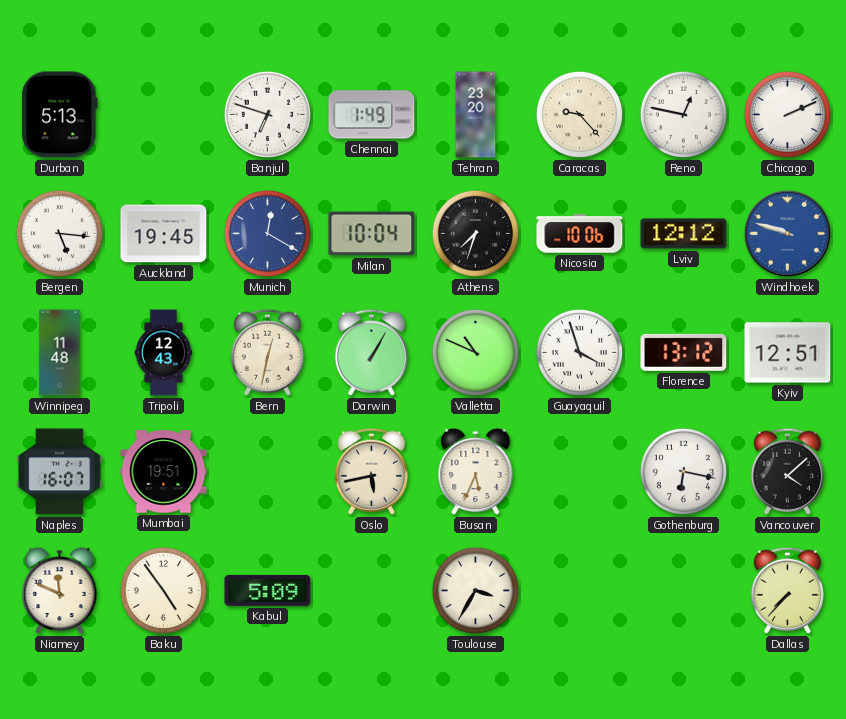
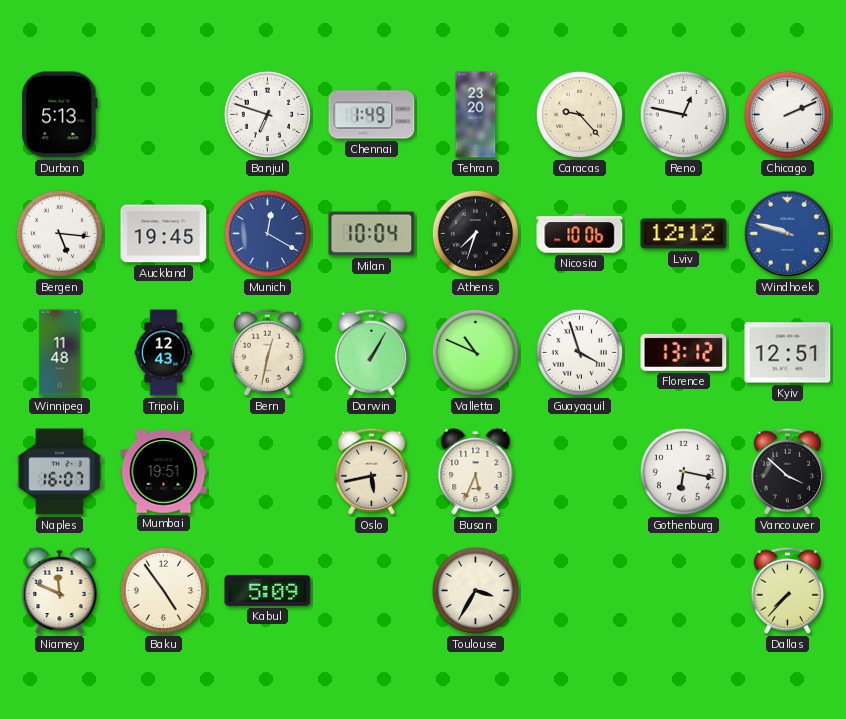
Vancouver: 4:08 -> 3:52 (787, 471)
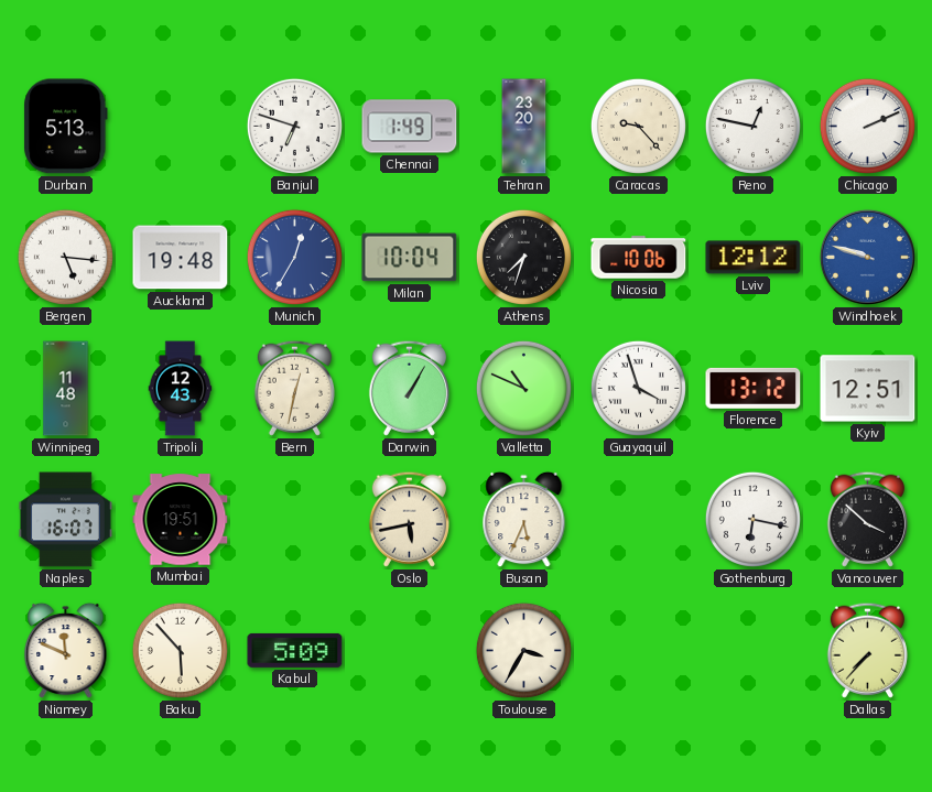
Auckland: 19:45 -> 19:48 (181, 258)
Munich: 12:20 -> 12:35 (294, 257)
Baku: 4:54 -> 5:53 (180, 650)
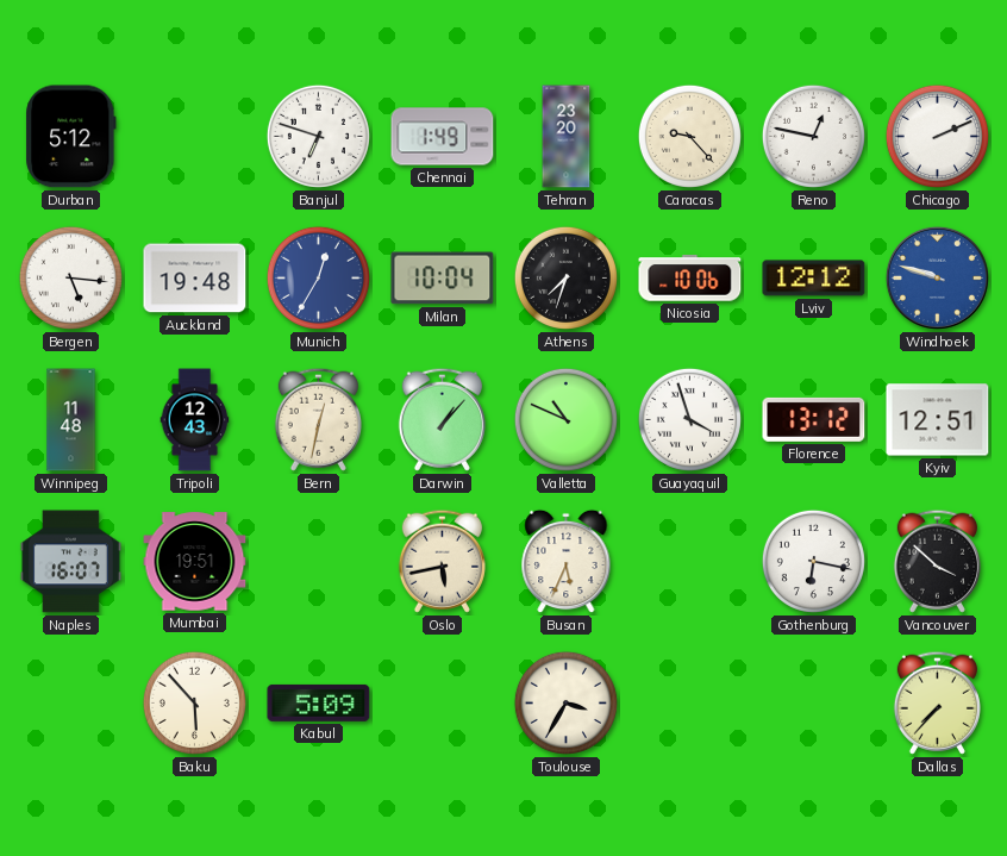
Durban: 5:13 -> 5:12 (71, 137)
Darwin: 1:05 -> 1:07 (442, 419)
Niamey: 11:49 -> none (66, 651)
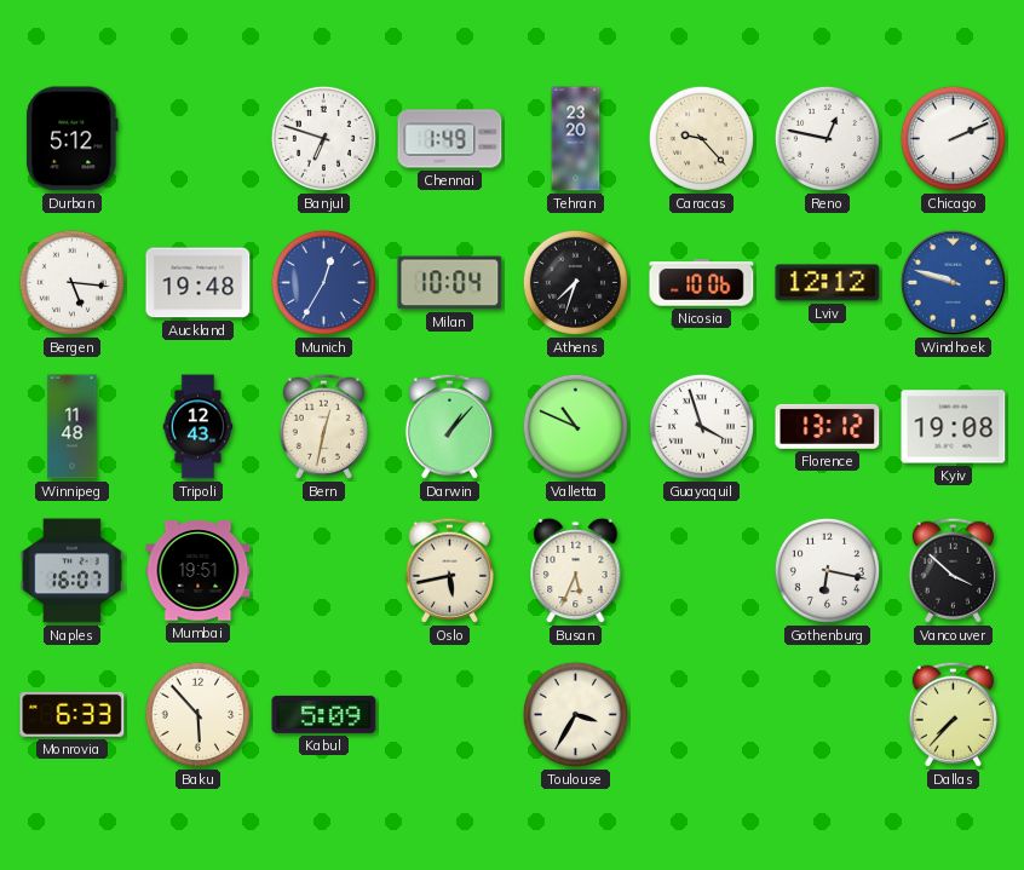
Kyiv: 12:51 -> 19:08 (954, 427)
Monrovia: none -> 6:33 (73, 714)
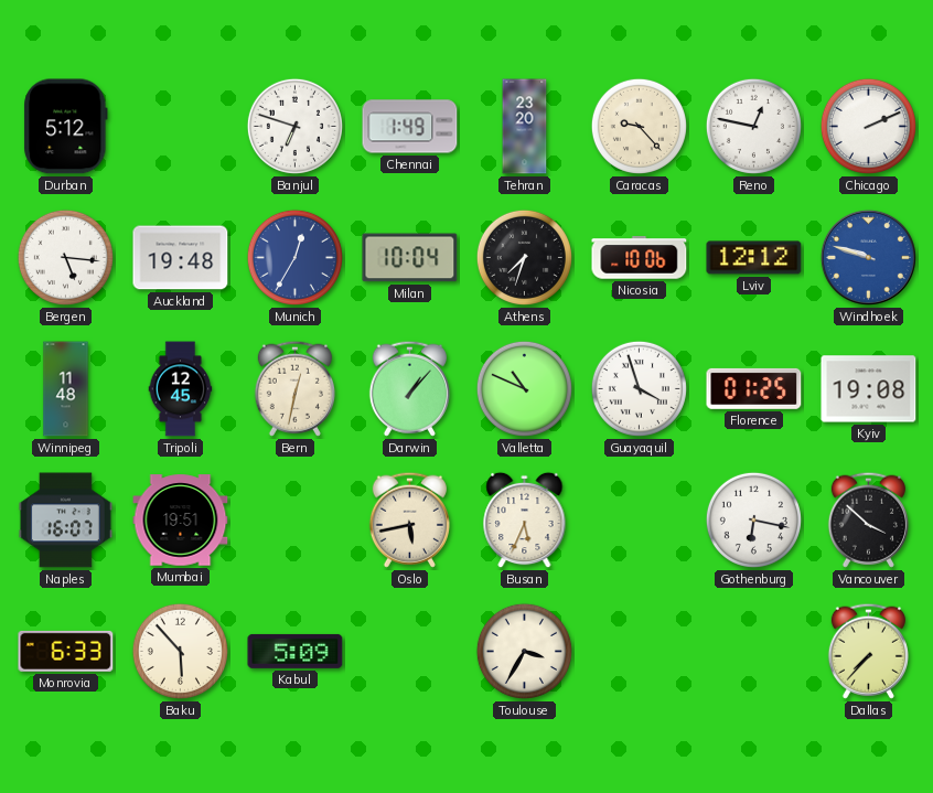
Tripoli: 12:43 -> 12:45 (181, 389)
Florence: 13:12 -> 01:25 (754, 388)
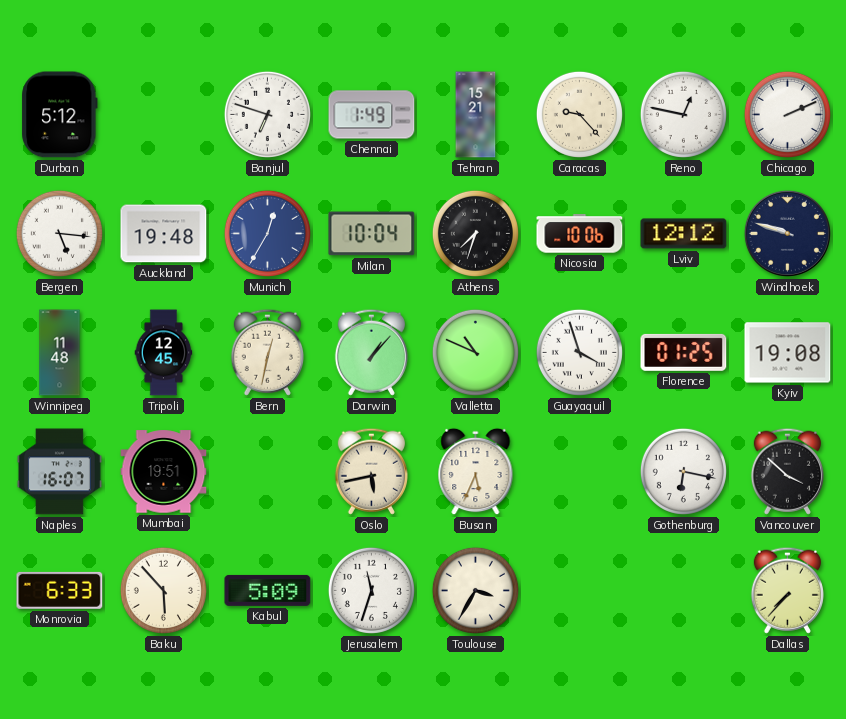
Tehran: 23:20 -> 15:21 (476, 115)
Windhoek dial: blue -> navy (787, 233)
Jerusalem: none -> 11:33 (371, 590)
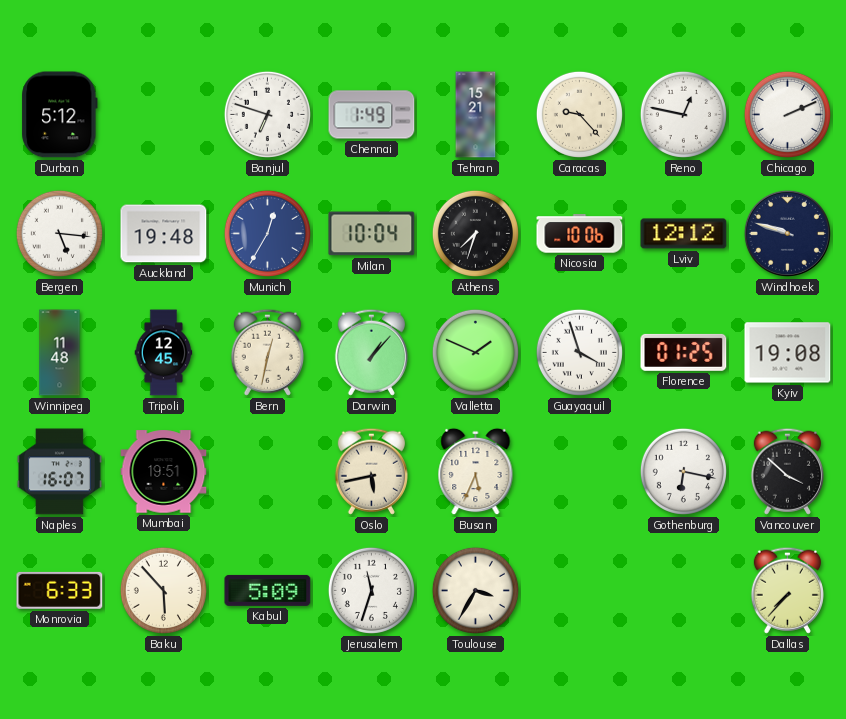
Valletta: 10:49 -> 1:49 (475, 352)
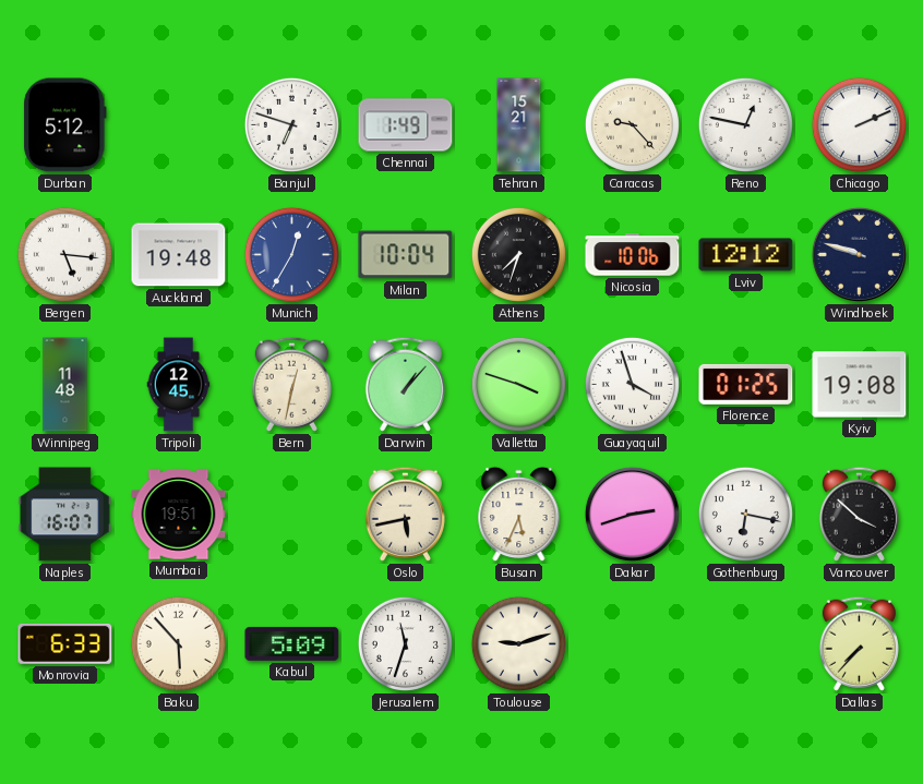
Valletta: 1:49 -> 3:48 (518, 384)
Dakar: none -> 2:42 (632, 514)
Toulouse: 3:35 -> 9:12 (518, 643)
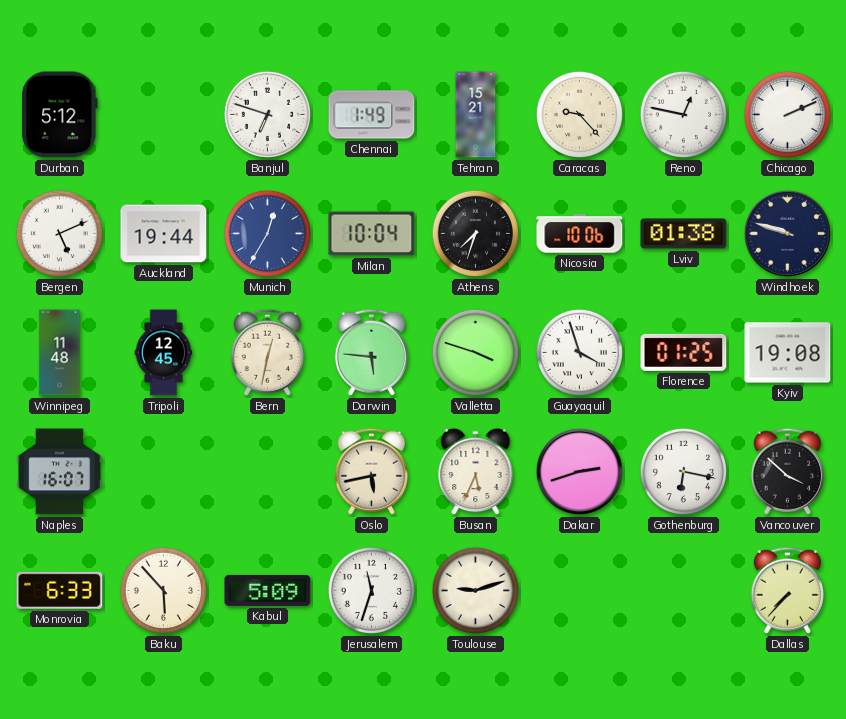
Bergen: 5:16 -> 5:11 (59, 233)
Auckland: 19:48 -> 19:44 (164, 234)
Lviv: 12:12 -> 01:38 (684, 234)
Darwin: 1:07 -> 5:46 (371, 352)
Mumbai: 19:51 -> none (179, 515)
